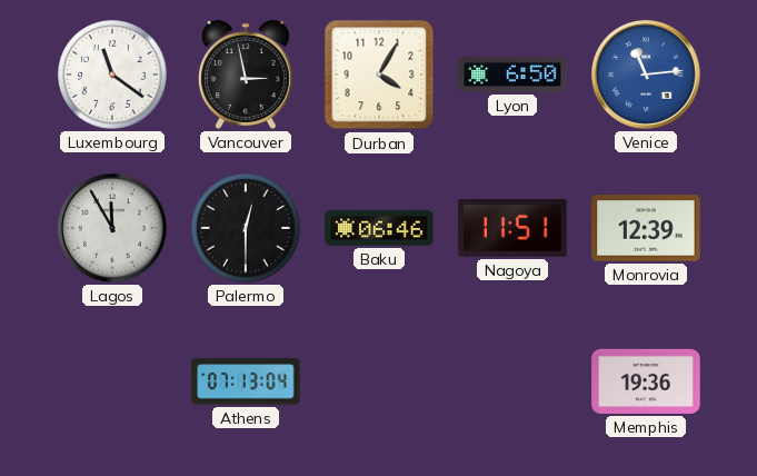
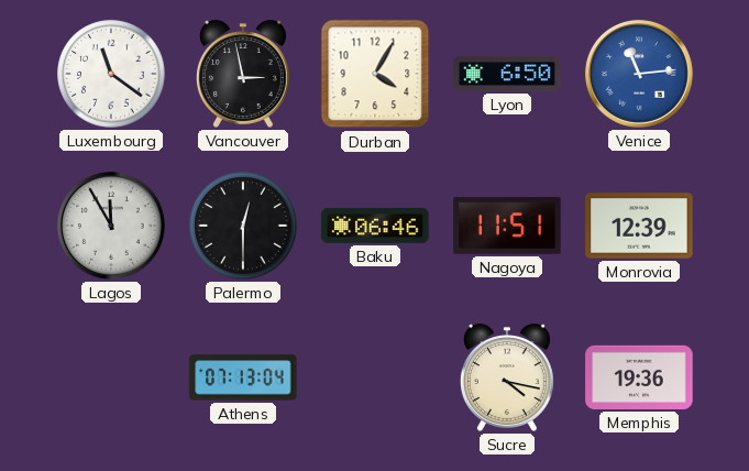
Sucre: none -> 4:17 (507, 377)
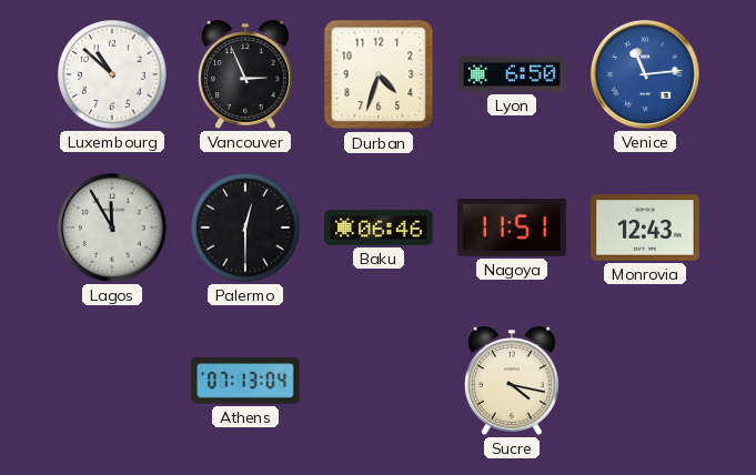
Luxembourg: 11:21 -> 10:52 (112, 74)
Vancouver: 2:58 -> 2:56 (245, 74)
Durban: 4:05 -> 4:33 (379, 74)
Monrovia: 12:39 -> 12:43 (645, 228)
Memphis: 19:36 -> none (639, 377)
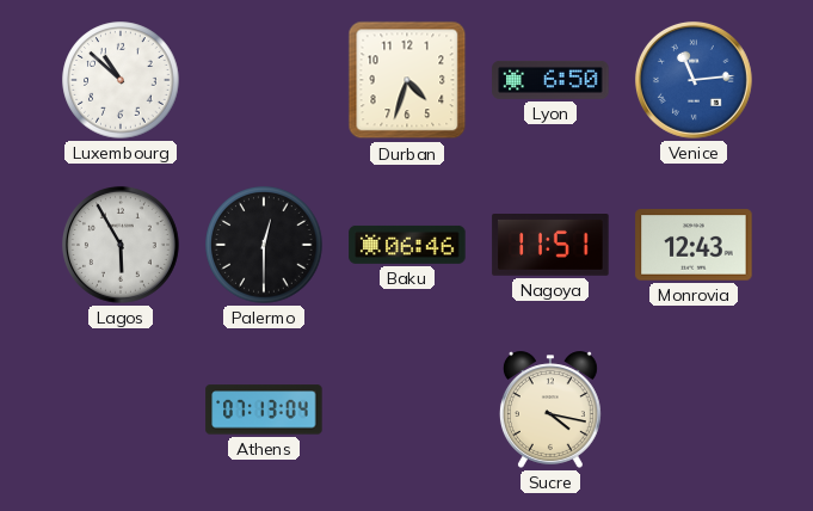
Vancouver: 2:56 -> none (245, 74)
Lagos: 11:55 -> 5:55 (121, 245)
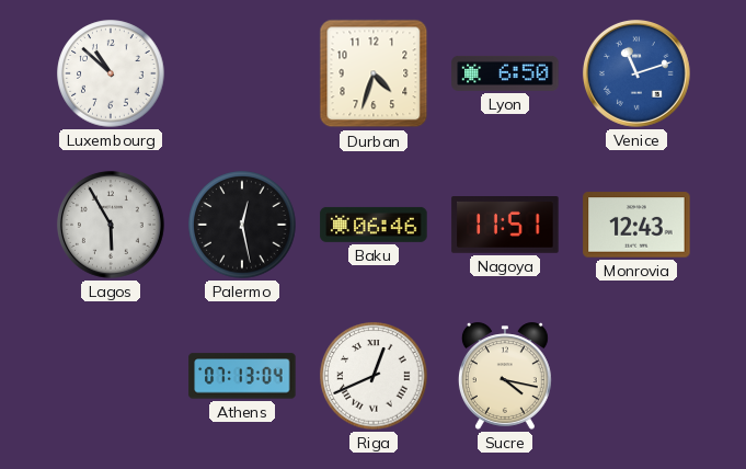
Venice: 11:14 -> 11:12 (636, 73)
Palermo: 12:30 -> 12:28 (242, 225)
Riga: none -> 12:41 (374, 376)
